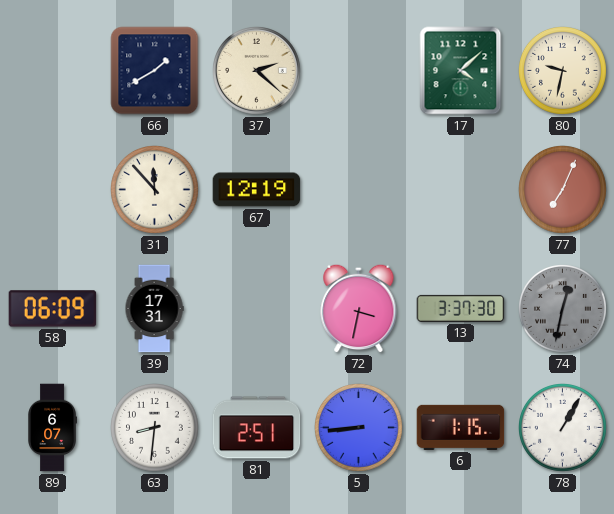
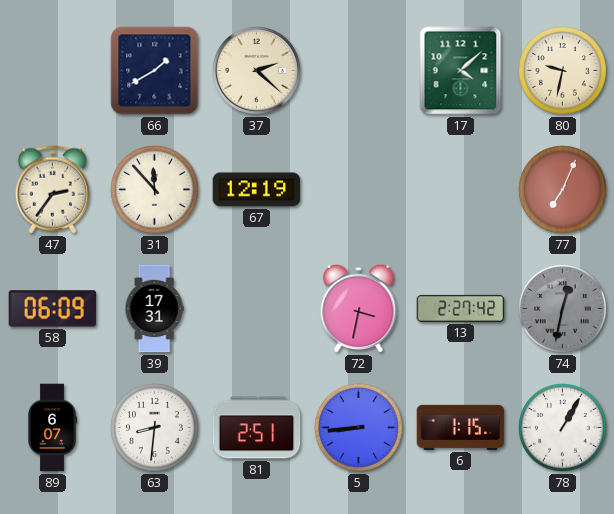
47: none -> 2:36 (52, 190)
13: 3:37 -> 2:27 (461, 308)
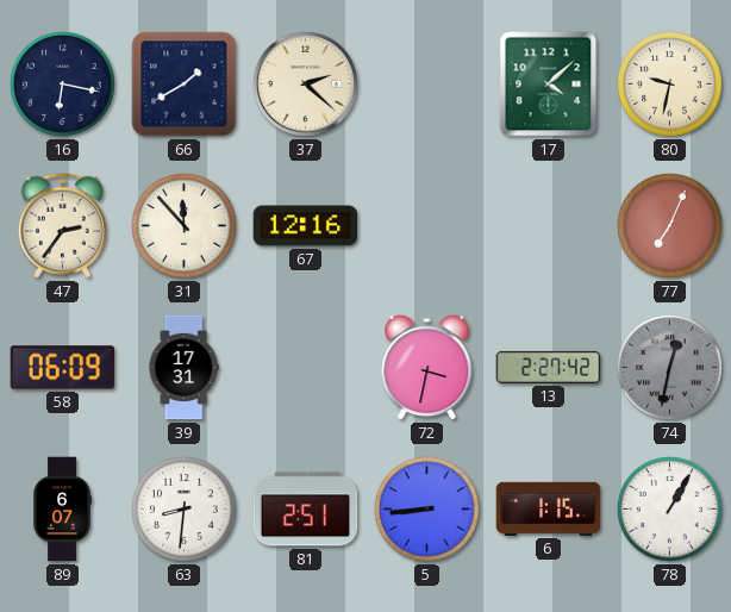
16: none -> 6:17 (63, 85)
67: 12:19 -> 12:16 (306, 226)
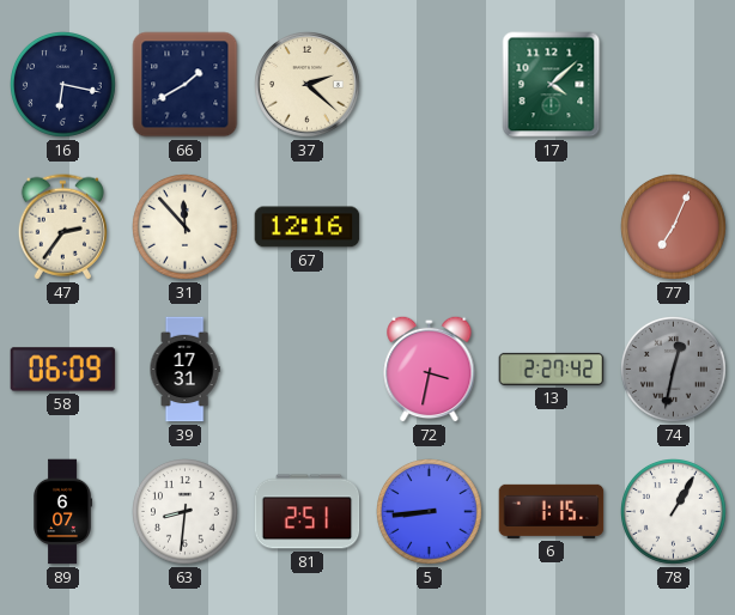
80: 9:32 -> none (670, 85)
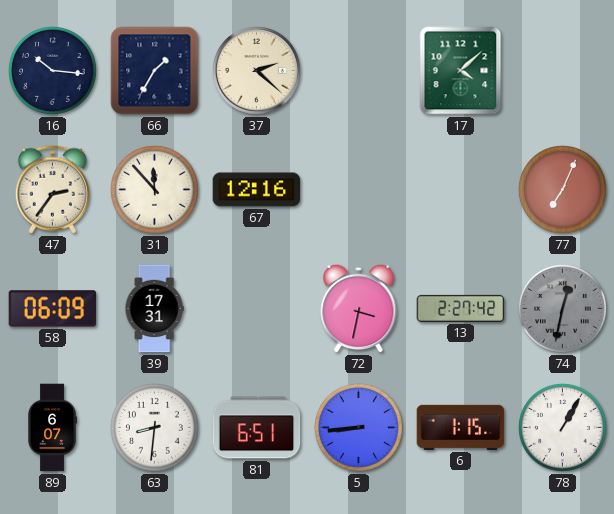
16: 6:17 -> 10:16 (53, 71)
66: 1:40 -> 1:35 (155, 71)
81: 2:51 -> 6:51 (257, 428)
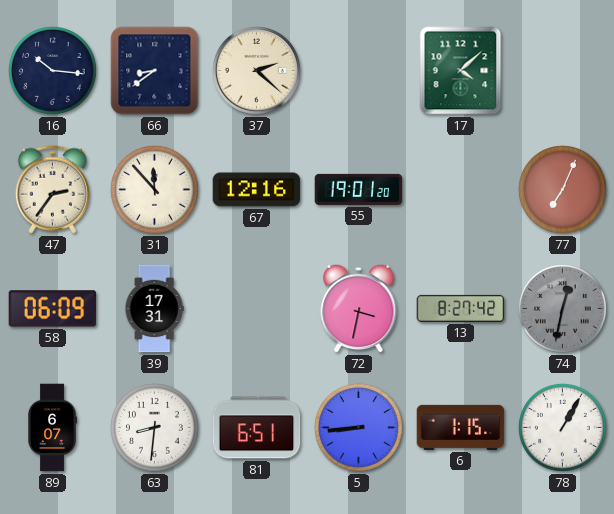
66: 1:35 -> 8:39 (155, 71)
55: none -> 19:01 (359, 189)
13: 2:27 -> 8:27 (461, 308)
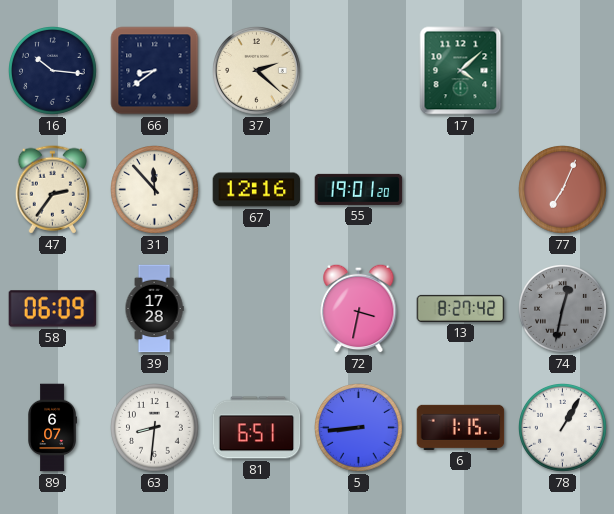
39: 17:31 -> 17:28 (154, 309)
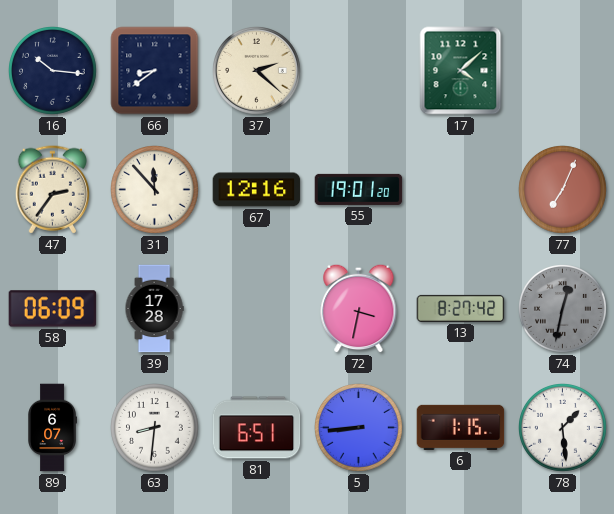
78: 1:05 -> 1:29 (563, 428)
